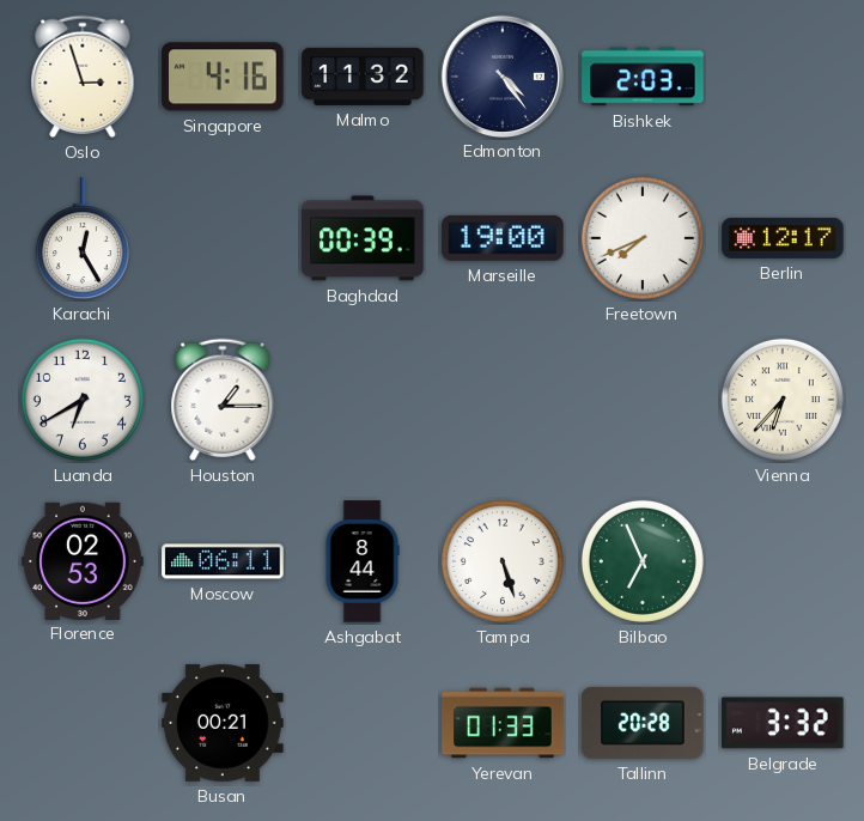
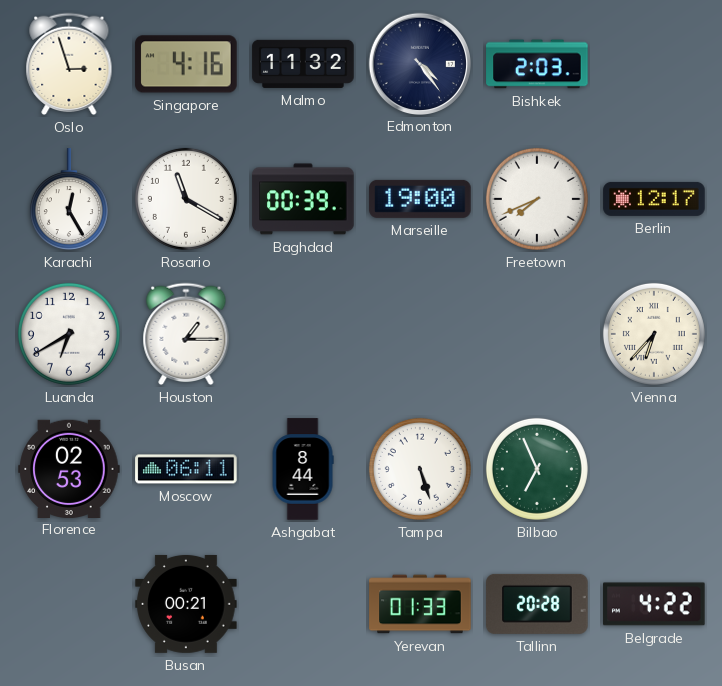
Rosario: none -> 11:20 (186, 199)
Belgrade: 3:32 -> 4:22 (654, 604)
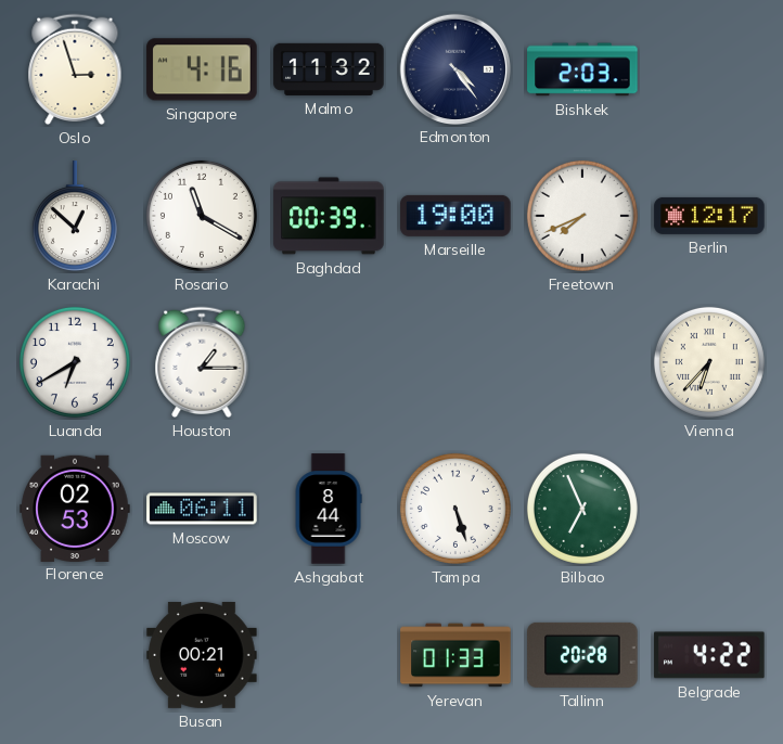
Karachi: 12:25 -> 12:52 (75, 217)
